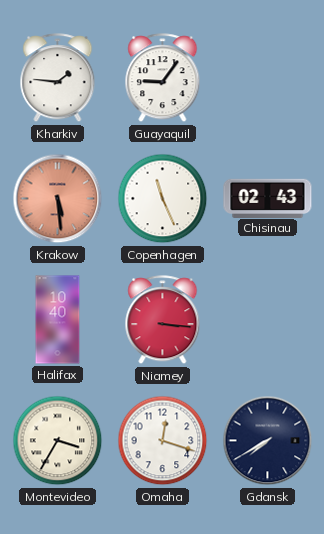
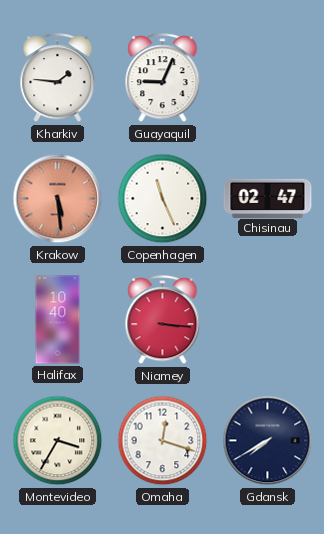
Guayaquil: 9:06 -> 9:04 (163, 78)
Chisinau: 02:43 -> 02:47 (268, 198)
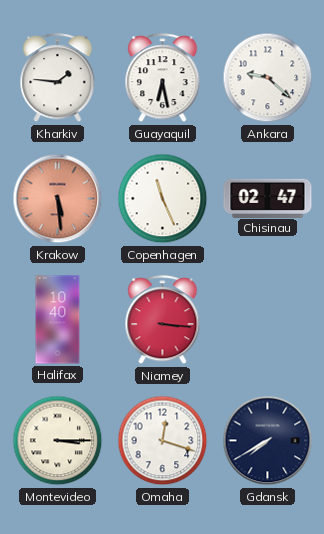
Guayaquil: 9:04 -> 6:28 (163, 78)
Ankara: none -> 9:22 (268, 78)
Montevideo: 3:35 -> 3:15 (58, 441)
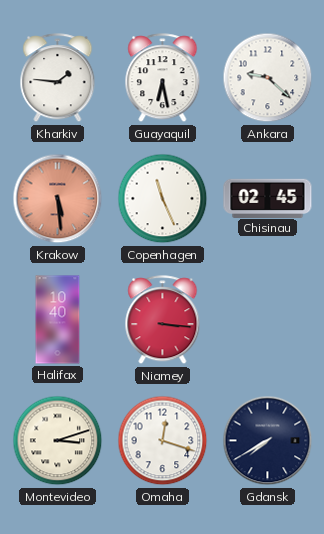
Chisinau: 02:47 -> 02:45 (268, 198)
Montevideo: 3:15 -> 3:12 (58, 441)
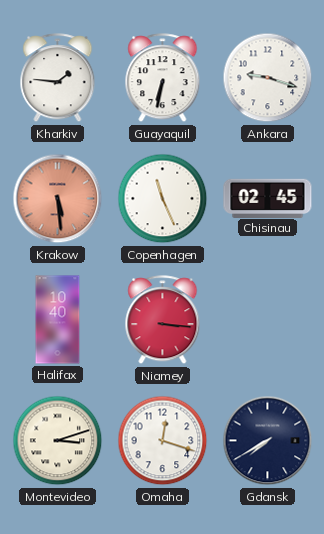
Guayaquil: 6:28 -> 6:32 (163, 78)
Ankara: 9:22 -> 9:18 (268, 78)
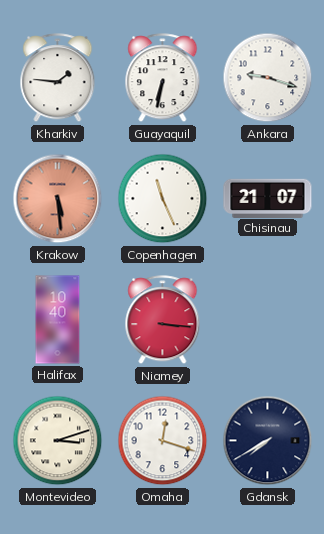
Chisinau: 02:45 -> 21:07 (268, 198)
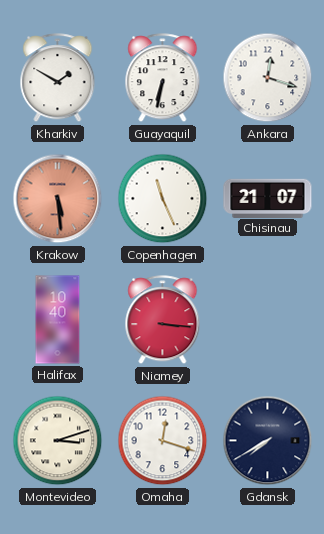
Kharkiv: 1:46 -> 1:50 (58, 78)
Ankara: 9:18 -> 12:18 (268, 78)
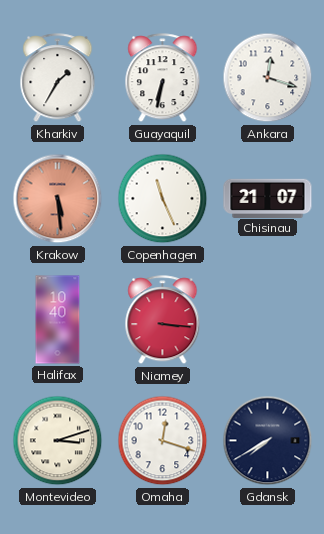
Kharkiv: 1:50 -> 1:35 (58, 78)
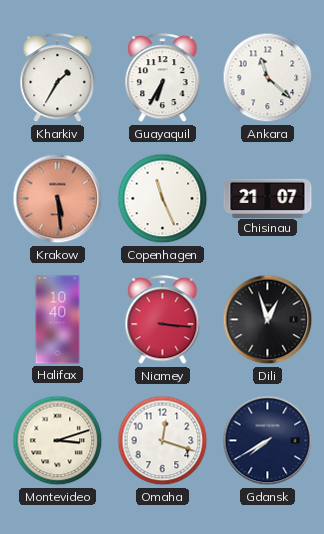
Guayaquil: 6:32 -> 6:35 (163, 78)
Ankara: 12:18 -> 11:22 (268, 78)
Dili: none -> 12:57 (268, 320)
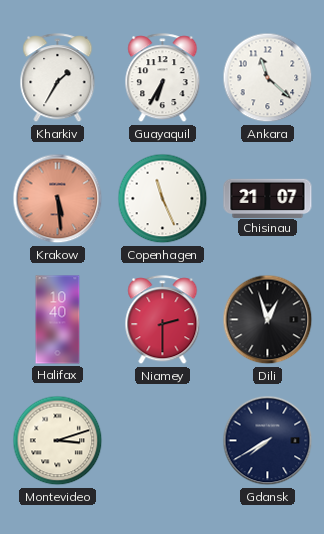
Niamey: 3:16 -> 2:30 (163, 320)
Omaha: 12:18 -> none (163, 441)
